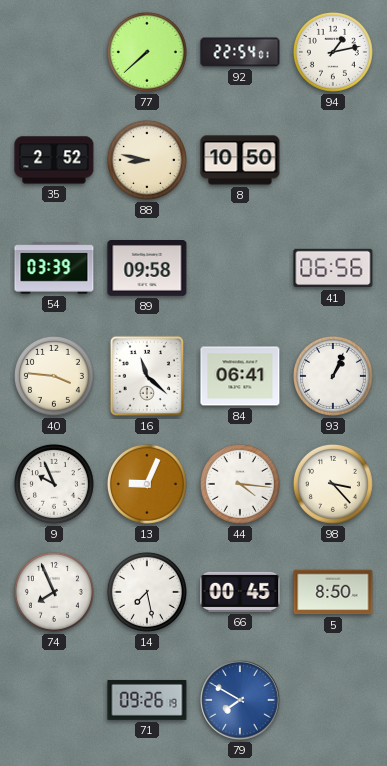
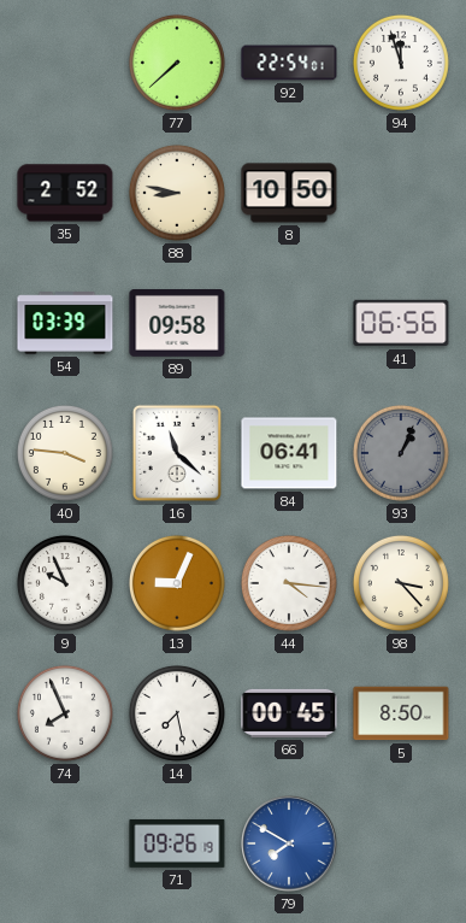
94: 1:13 -> 11:57 (401, 63)
93 dial: white -> grey (401, 453)
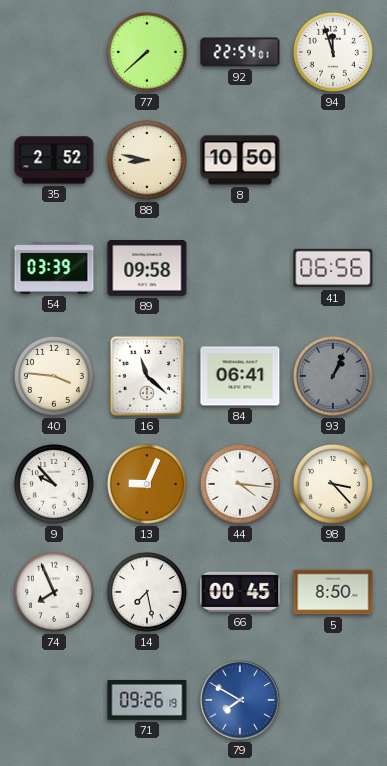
9: 9:56 -> 9:53 (54, 484)
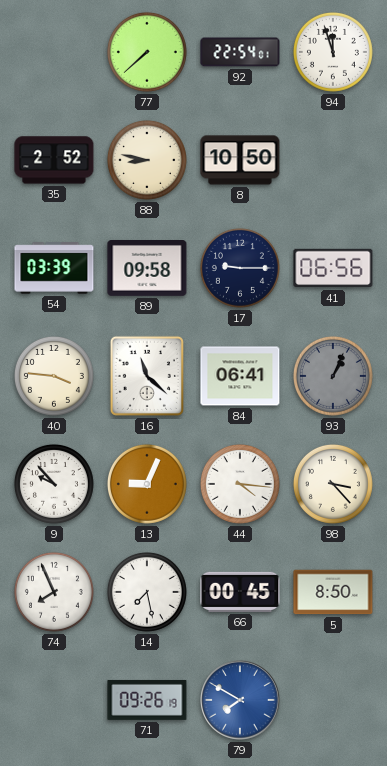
17: none -> 9:15 (240, 268)
